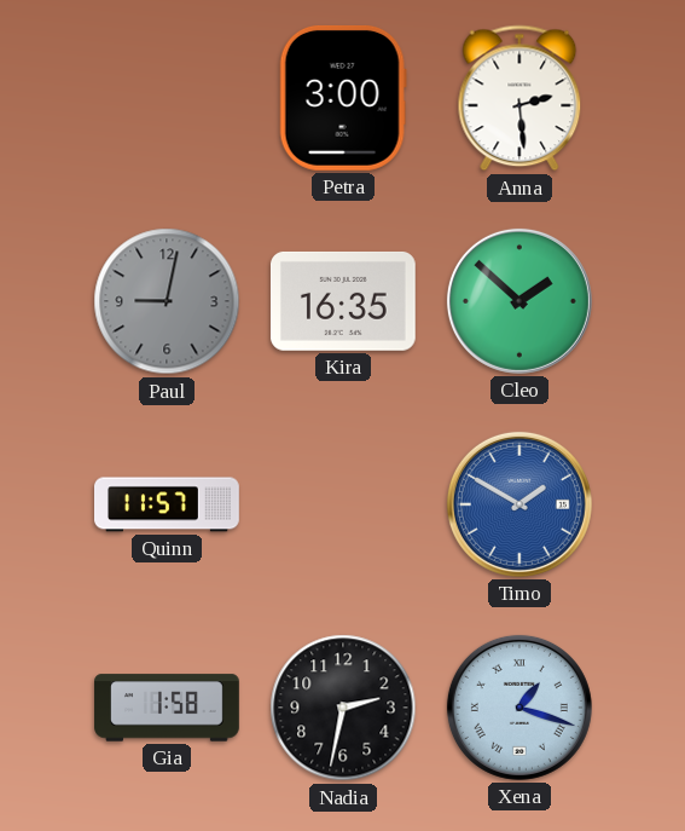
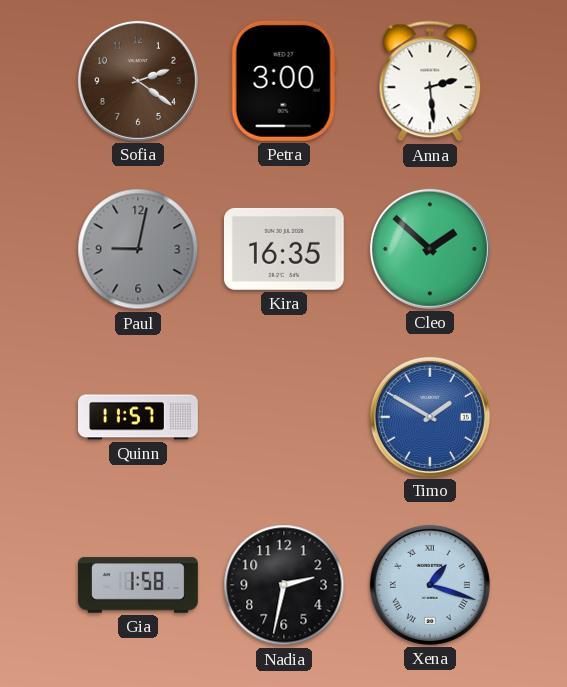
Sofia: none -> 2:21 (138, 81)
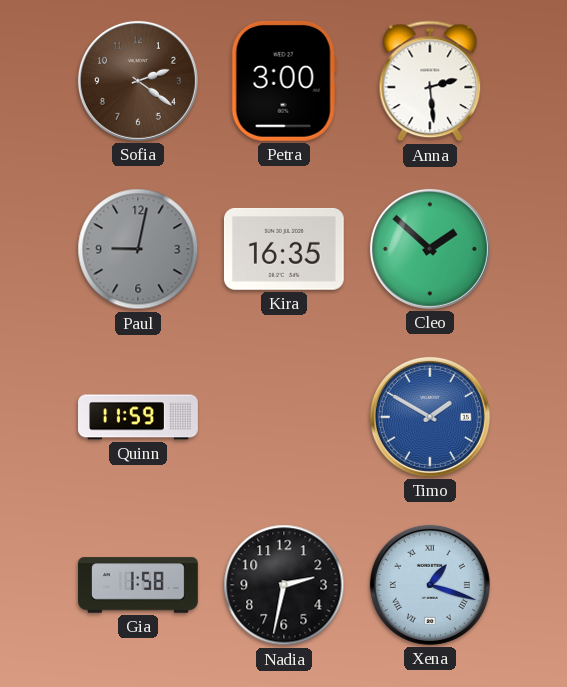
Quinn: 11:57 -> 11:59 (139, 417)
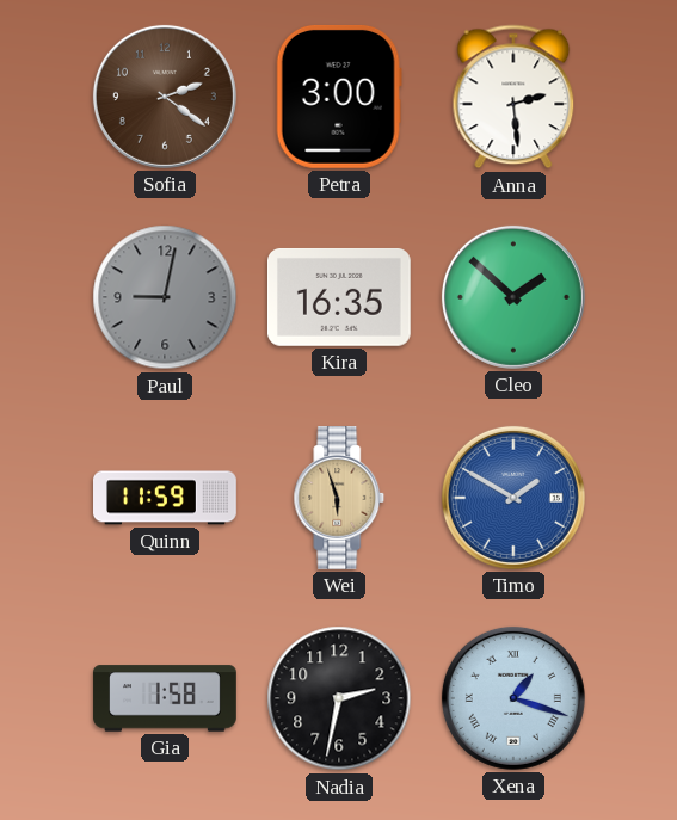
Wei: none -> 5:57 (339, 499)
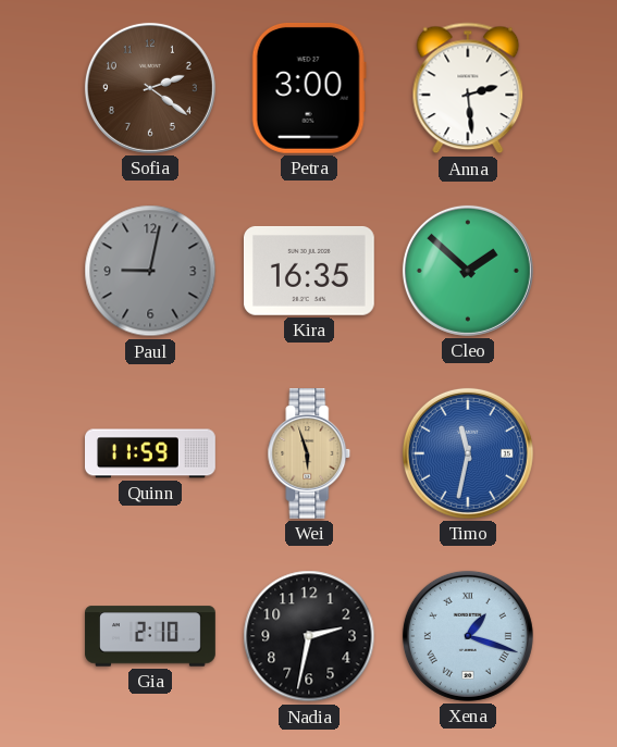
Timo: 1:50 -> 11:32 (468, 453)
Gia: 1:58 -> 2:10 (150, 636)
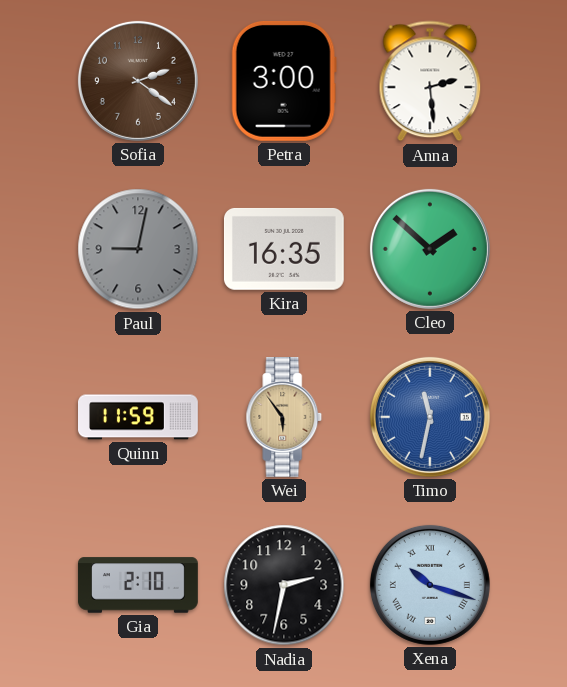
Wei: 5:57 -> 5:54 (284, 418)
Xena: 1:18 -> 10:18 (430, 585)
